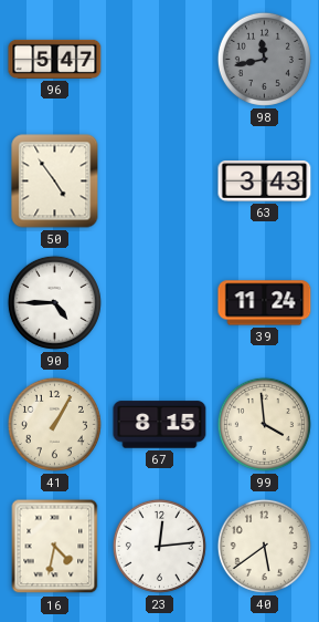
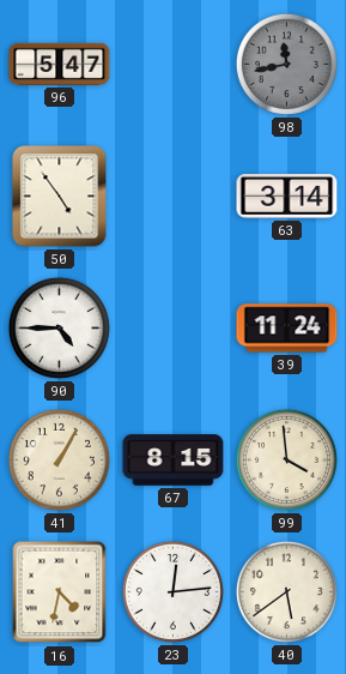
63: 3:43 -> 3:14 (287, 197)
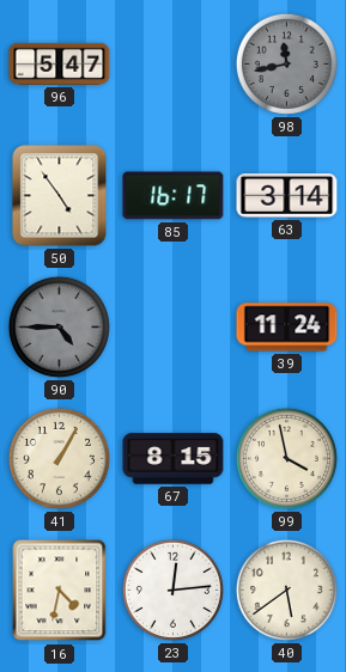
85: none -> 16:17 (174, 196)
90 dial: white -> grey (59, 326)
99: 3:59 -> 3:58 (286, 458)
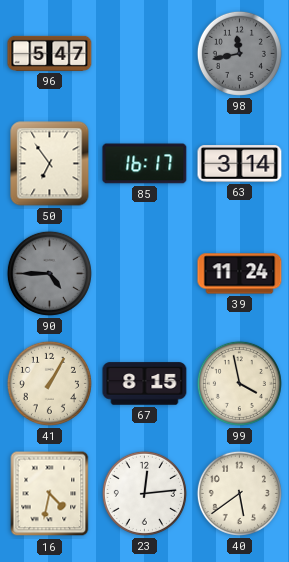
50: 4:54 -> 6:54 (50, 164)
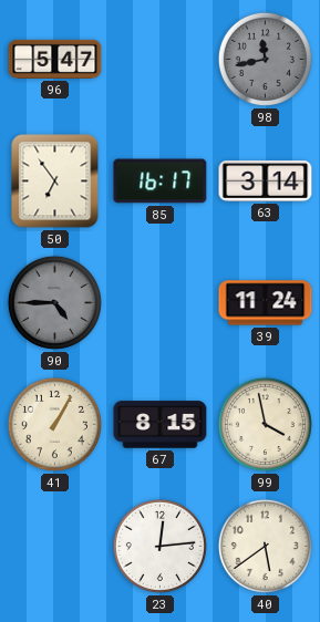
16: 4:32 -> none (50, 494)
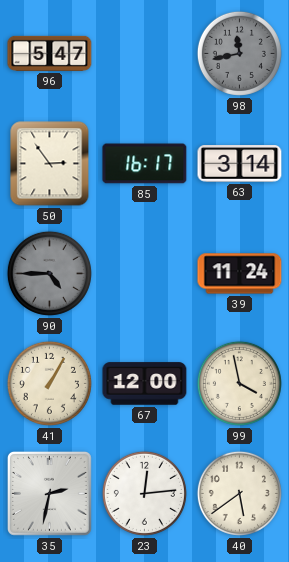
50: 6:54 -> 2:54 (50, 164)
67: 8:15 -> 12:00 (145, 384)
35: none -> 2:32 (49, 493)
